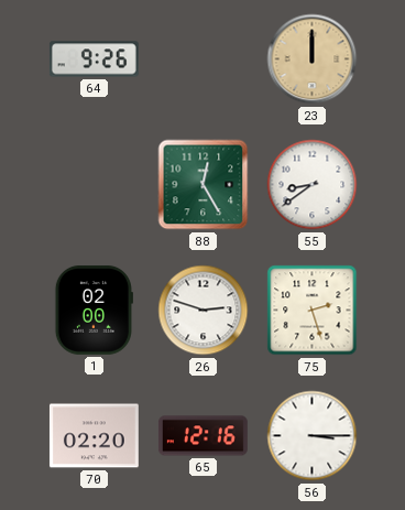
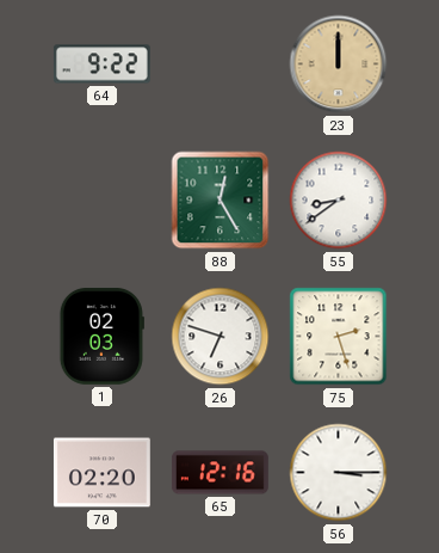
64: 9:26 -> 9:22 (101, 64)
1: 02:00 -> 02:03 (101, 336)
26: 2:48 -> 6:48 (221, 337)
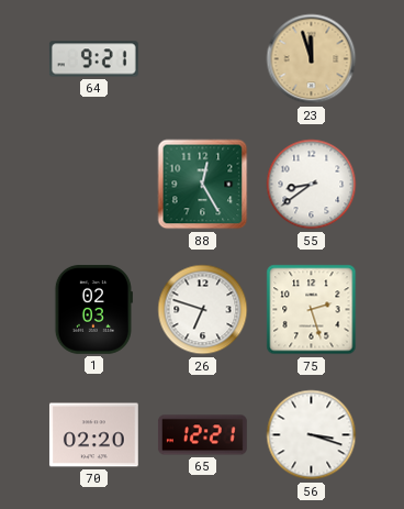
64: 9:22 -> 9:21 (93, 59)
23: 12:00 -> 11:57 (312, 59)
65: 12:16 -> 12:21 (202, 435)
56: 3:15 -> 3:18 (312, 435)
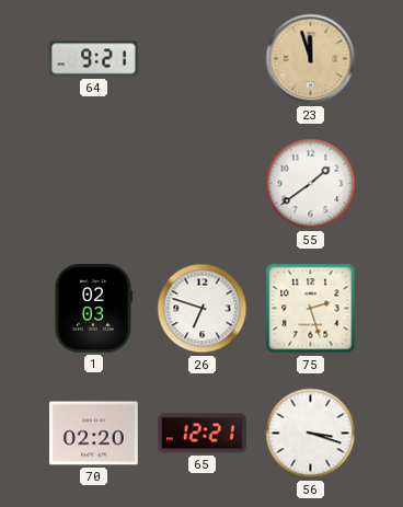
88: 12:25 -> none (203, 185)
55: 8:39 -> 1:39 (311, 184)
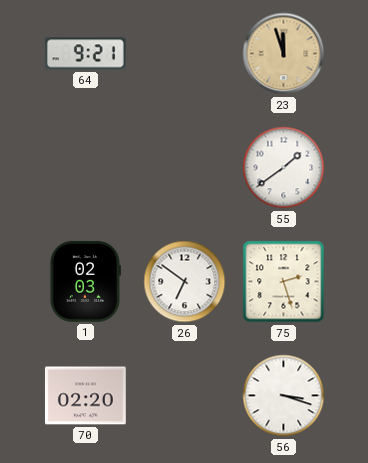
26: 6:48 -> 6:51 (185, 282)
65: 12:21 -> none (201, 434)
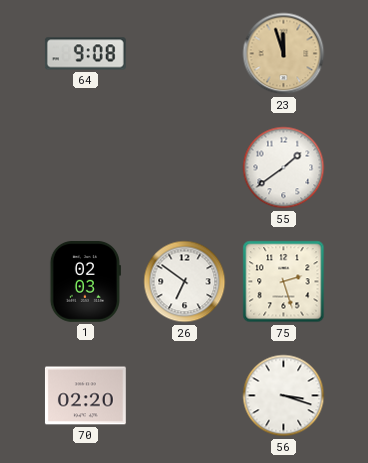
64: 9:21 -> 9:08 (85, 54)
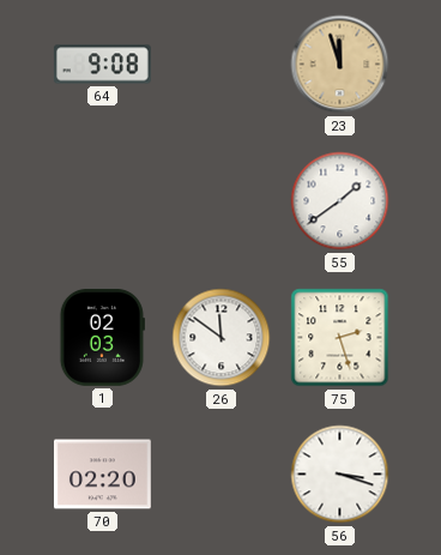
26: 6:51 -> 11:51 (222, 338)
